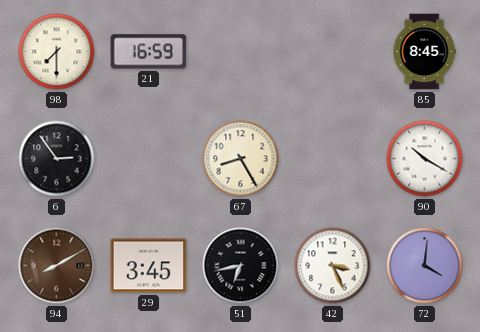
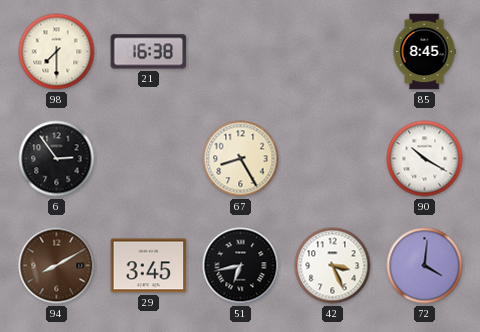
21: 16:59 -> 16:38 (149, 52)
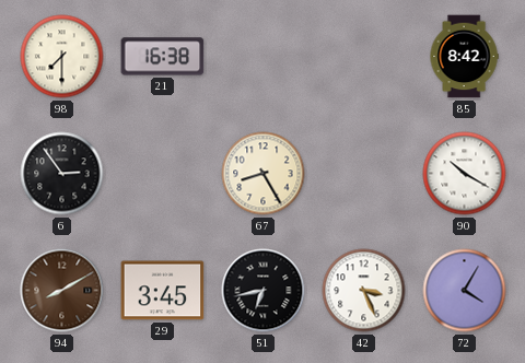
85: 8:45 -> 8:42 (464, 57)
72: 4:01 -> 4:05 (465, 291)
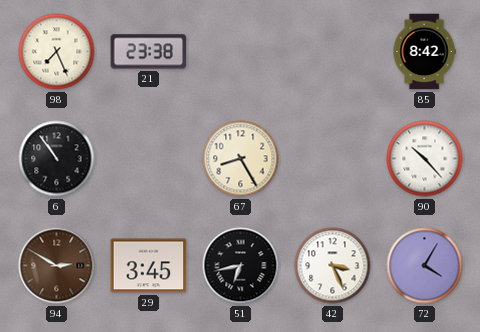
98: 7:30 -> 7:26 (57, 52)
21: 16:38 -> 23:38 (149, 52)
6: 2:54 -> 10:54 (57, 159)
90: 10:20 -> 10:23 (425, 159)
94: 8:10 -> 2:50 (57, 266)
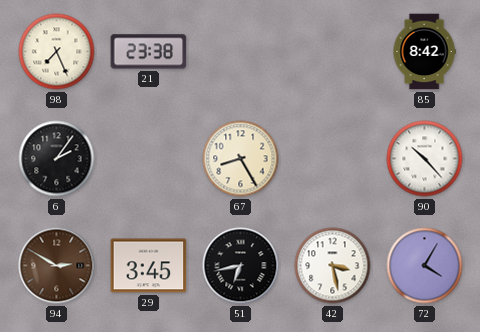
6: 10:54 -> 2:06 (57, 159)
42: 3:26 -> 3:28 (333, 266)
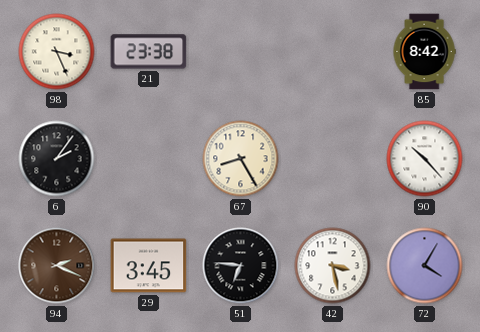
98: 7:26 -> 3:26 (57, 52)
94: 2:50 -> 2:19 (57, 266)
51: 6:43 -> 6:46 (241, 266)
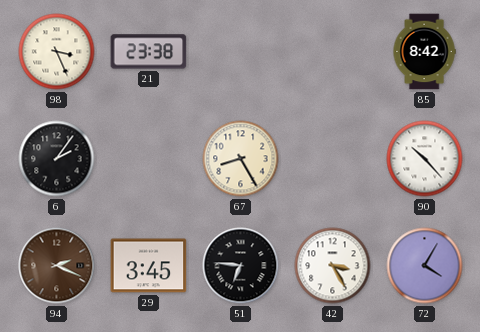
42: 3:28 -> 3:25 (333, 266)
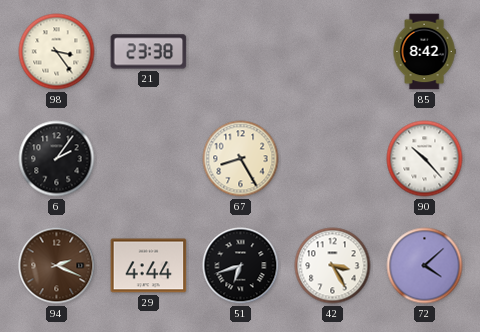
98: 3:26 -> 3:24 (57, 52)
29: 3:45 -> 4:44 (149, 266)
51: 6:46 -> 6:42 (241, 266)
72: 4:05 -> 4:08 (425, 266)
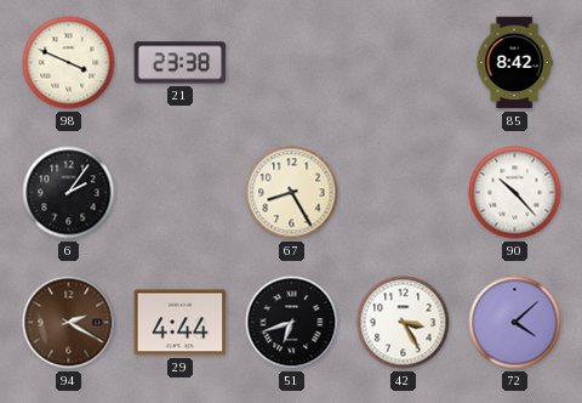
98: 3:24 -> 3:49 (69, 63)
94: 2:19 -> 2:20 (69, 323)
